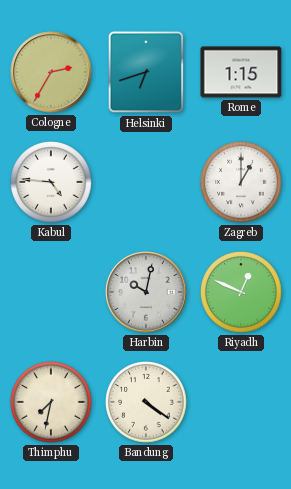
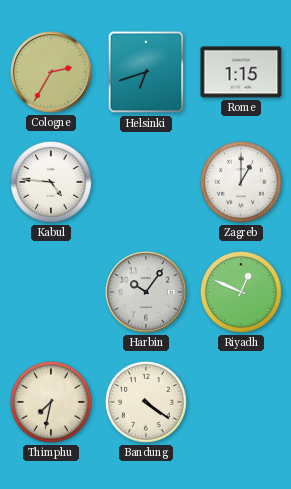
Harbin: 10:02 -> 10:06 (146, 292)
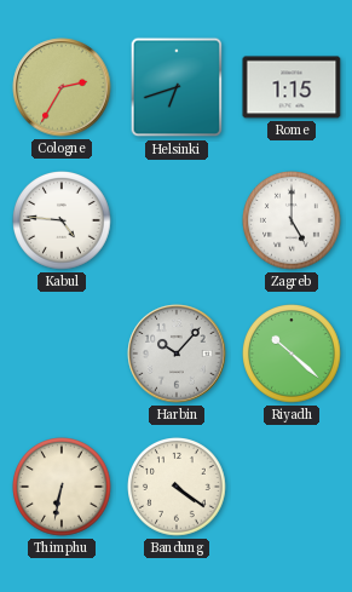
Zagreb: 1:00 -> 5:00 (293, 222)
Harbin: 10:06 -> 10:07 (177, 354)
Riyadh: 12:49 -> 10:22 (293, 355)
Thimphu: 7:32 -> 6:32 (63, 488)
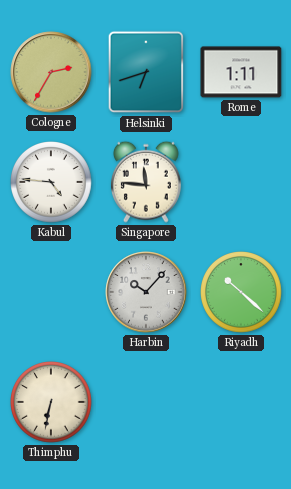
Rome: 1:15 -> 1:11 (241, 72)
Singapore: none -> 11:46 (146, 182)
Zagreb: 5:00 -> none (293, 222)
Bandung: 4:21 -> none (178, 488)
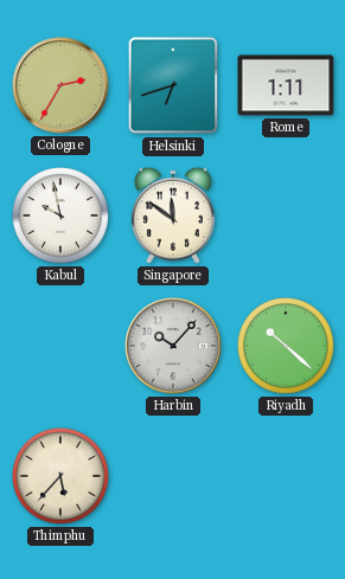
Kabul: 4:46 -> 9:58 (62, 217)
Singapore: 11:46 -> 11:51 (173, 215)
Thimphu: 6:32 -> 5:37 (62, 477)
